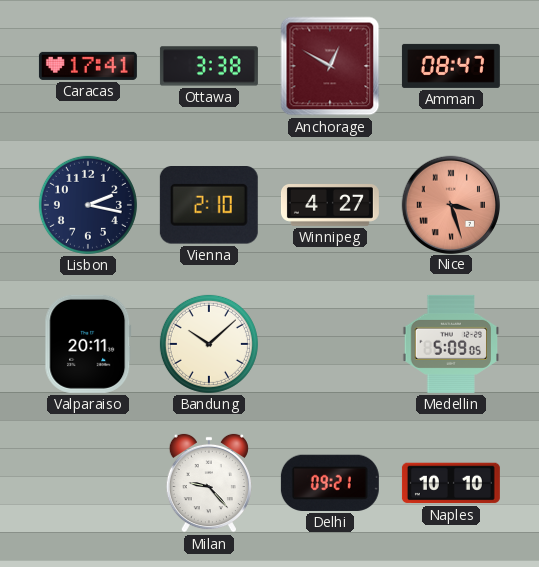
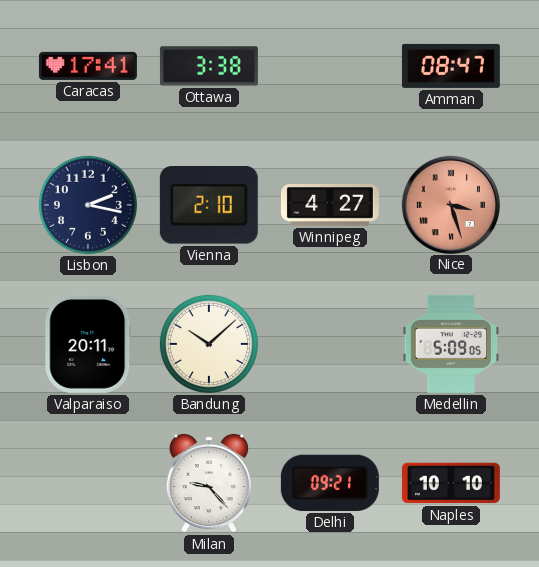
Anchorage: 12:50 -> none (330, 66)
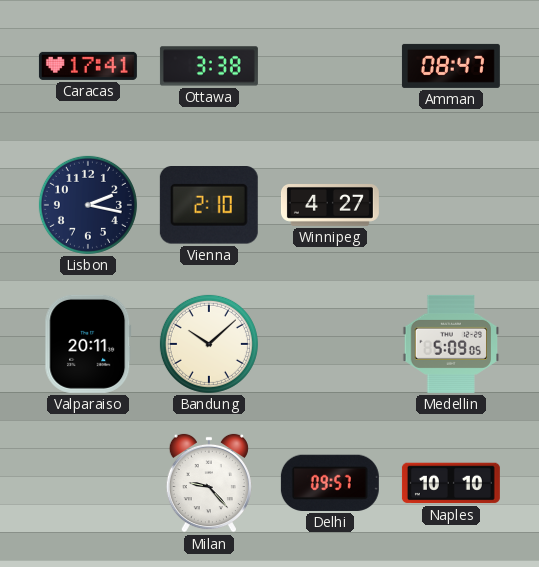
Nice: 3:27 -> none (450, 204)
Delhi: 09:21 -> 09:57 (330, 483)
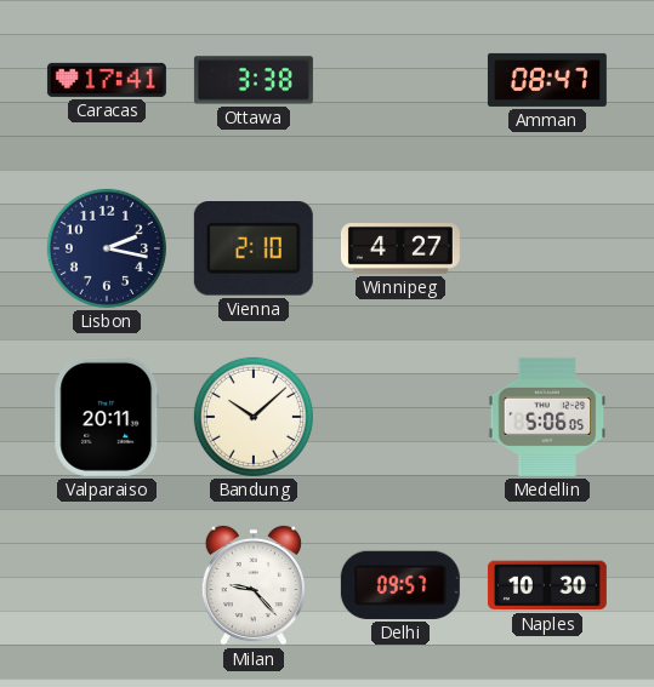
Medellin: 5:09 -> 5:06 (547, 417)
Naples: 10:10 -> 10:30 (547, 585)
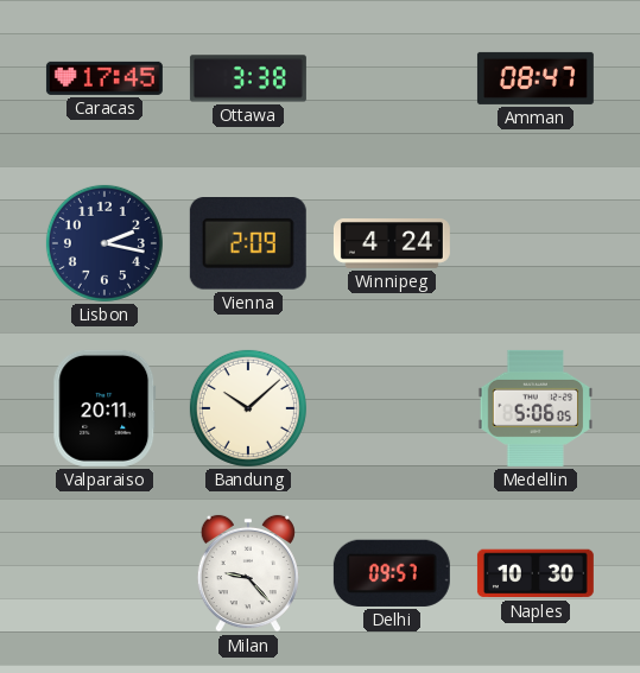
Caracas: 17:41 -> 17:45 (104, 78)
Vienna: 2:10 -> 2:09 (248, 245)
Winnipeg: 4:27 -> 4:24 (392, 245)
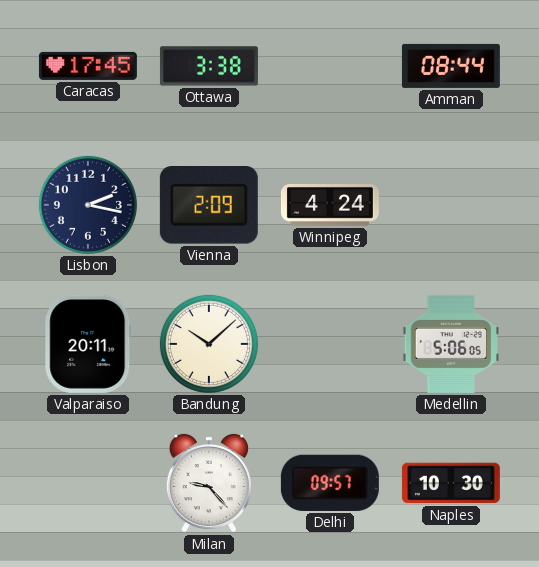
Amman: 08:47 -> 08:44 (451, 66)
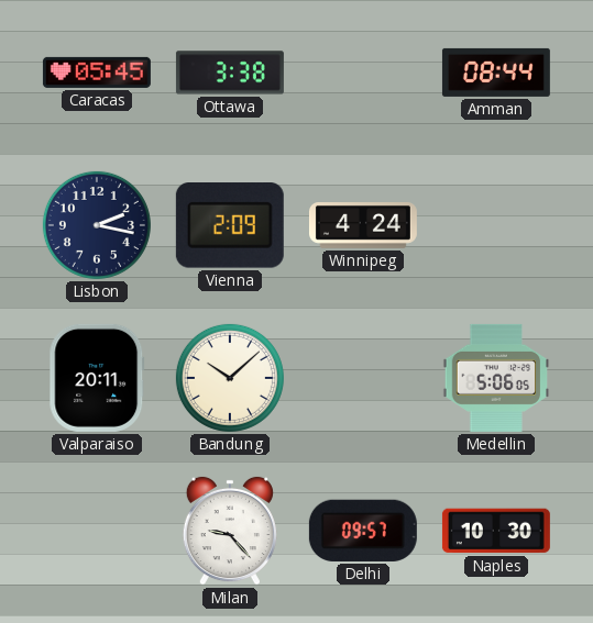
Caracas: 17:45 -> 05:45 (97, 73)
